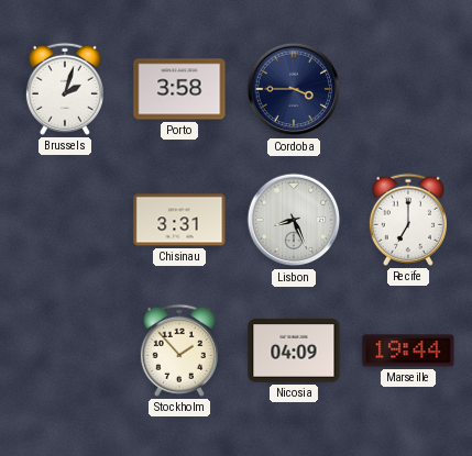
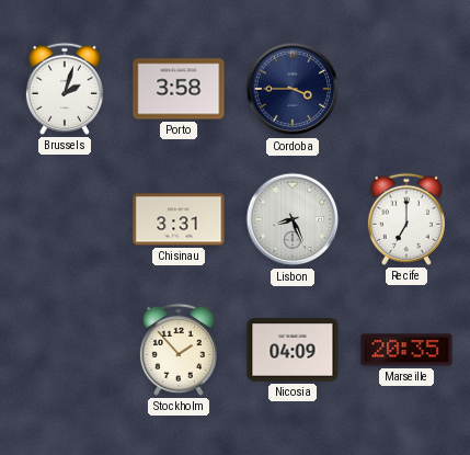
Marseille: 19:44 -> 20:35 (406, 350)
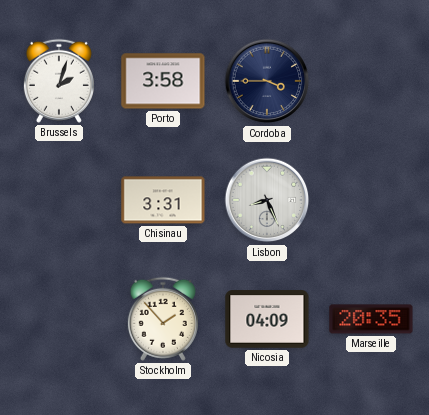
Recife: 7:00 -> none (406, 219)
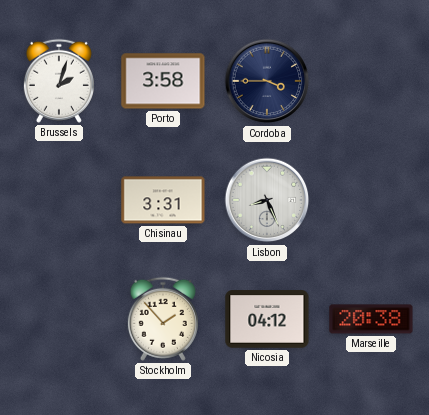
Nicosia: 04:09 -> 04:12 (267, 319)
Marseille: 20:35 -> 20:38 (371, 319)
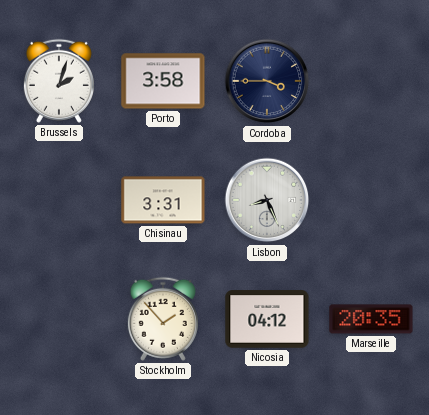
Marseille: 20:38 -> 20:35 (371, 319)
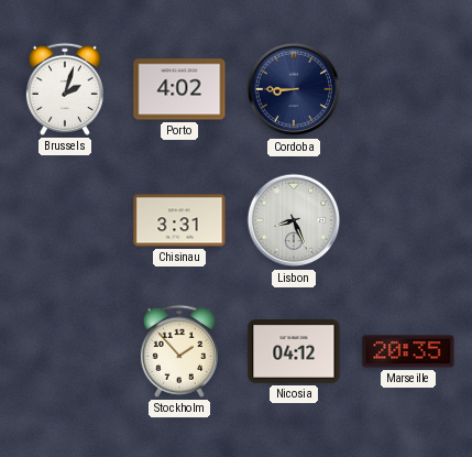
Porto: 3:58 -> 4:02 (179, 89)
Cordoba: 3:45 -> 8:45 (294, 89)
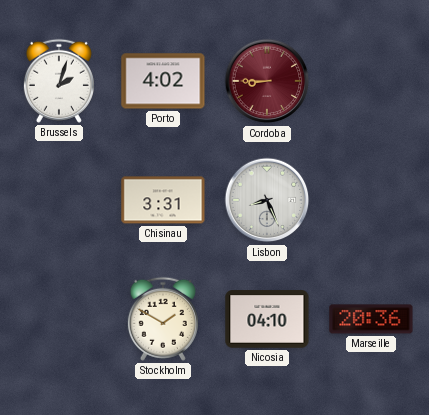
Cordoba dial: navy -> burgundy (267, 81)
Stockholm: 1:53 -> 1:50 (163, 319)
Nicosia: 04:12 -> 04:10 (267, 319)
Marseille: 20:35 -> 20:36 (371, 319)
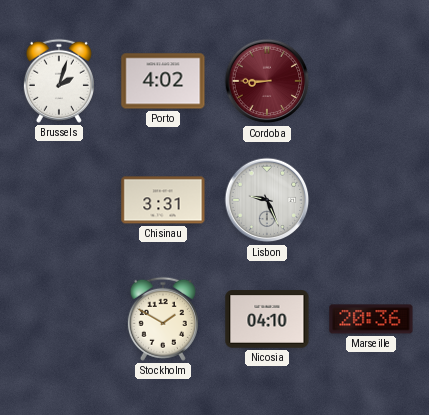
Lisbon: 8:26 -> 9:26 (267, 200)
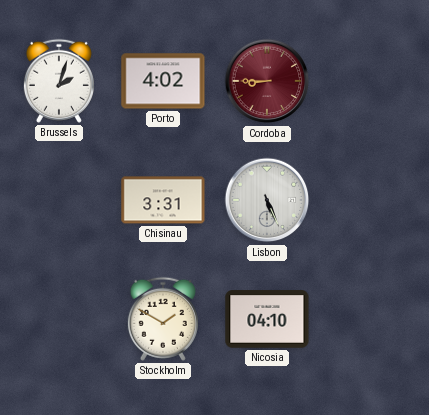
Lisbon: 9:26 -> 5:26 (267, 200)
Marseille: 20:36 -> none (371, 319)
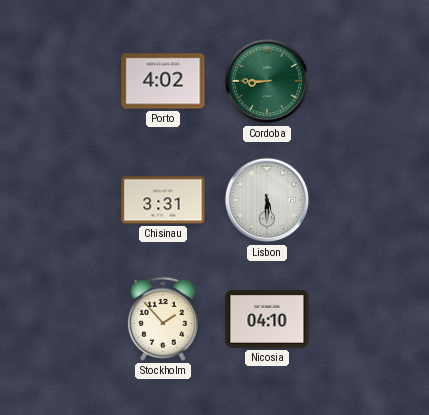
Brussels: 2:03 -> none (59, 81)
Cordoba dial: burgundy -> green (267, 81)
Lisbon: 5:26 -> 5:30 (267, 200)
Stockholm: 1:50 -> 1:53 (163, 319)
